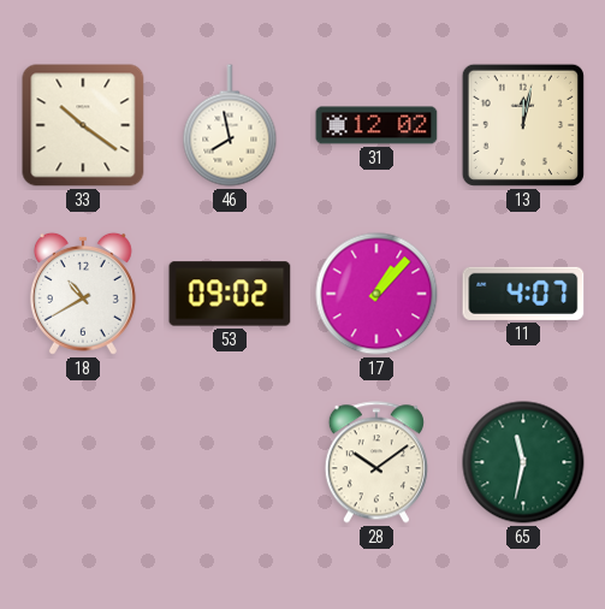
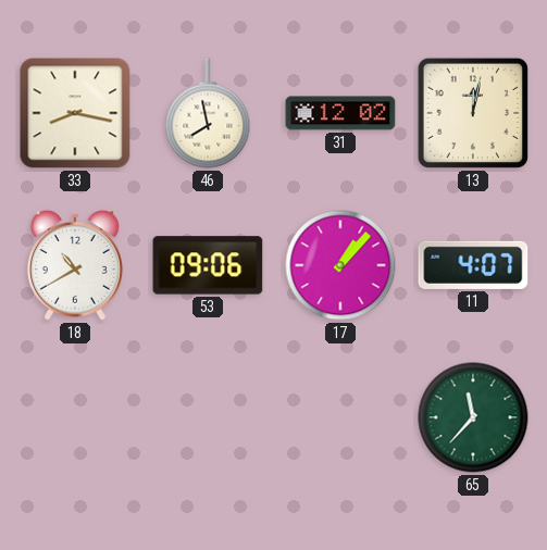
33: 10:21 -> 8:17 (75, 113)
53: 09:02 -> 09:06 (208, 265)
28: 10:09 -> none (376, 462)
65: 11:32 -> 11:37 (473, 417)
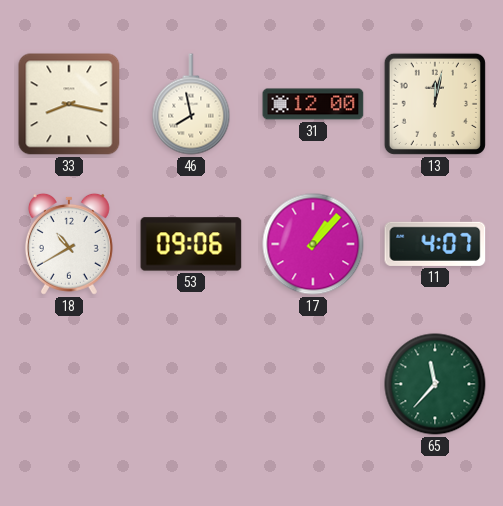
31: 12:02 -> 12:00 (313, 104)
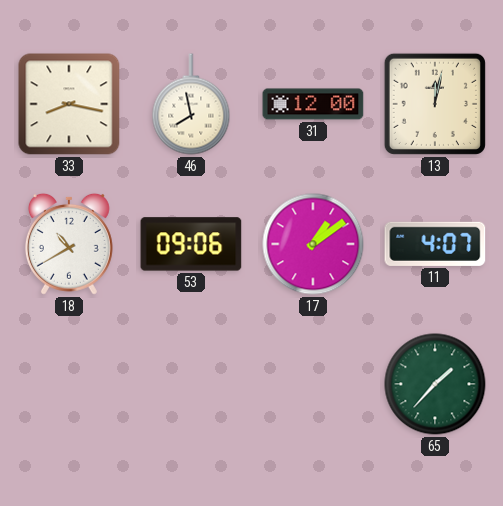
17: 1:07 -> 1:09 (313, 244)
65: 11:37 -> 1:37 (435, 384)
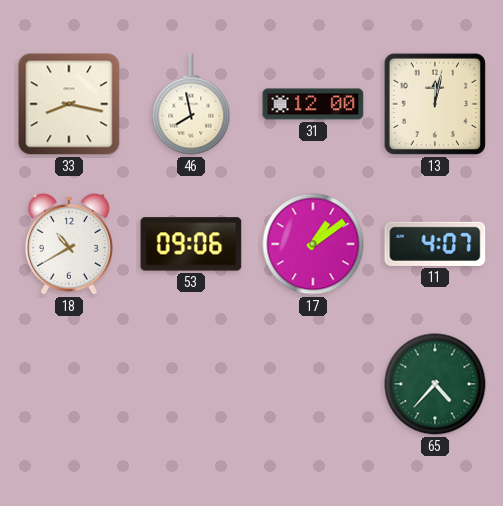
65: 1:37 -> 4:37 (435, 384)
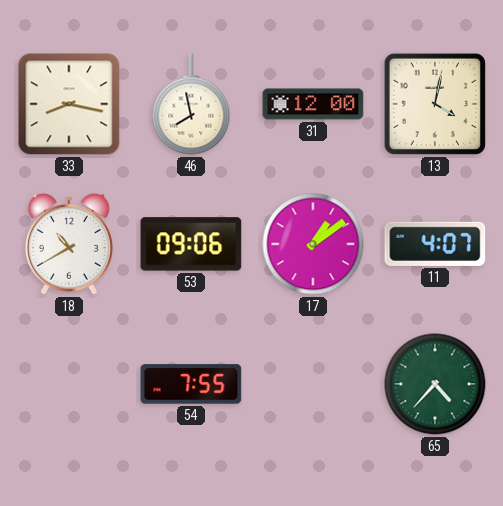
13: 12:02 -> 4:02 (435, 104)
54: none -> 7:55 (191, 384)
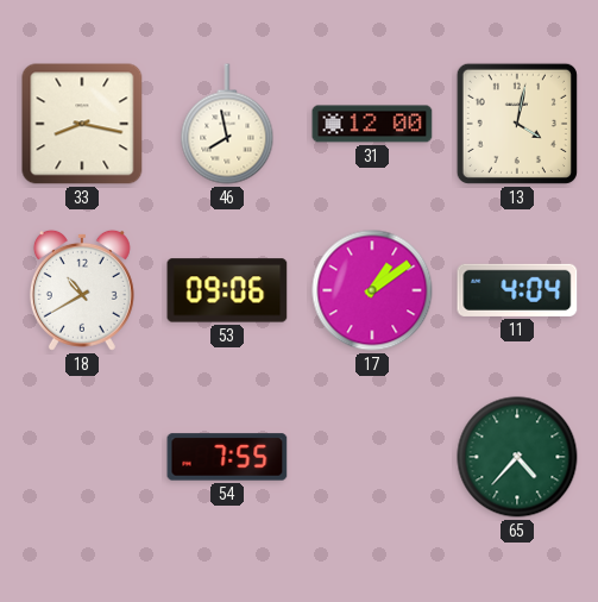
11: 4:07 -> 4:04 (517, 290)
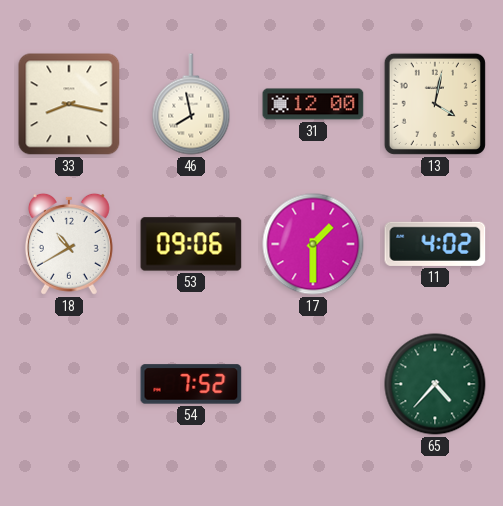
17: 1:09 -> 1:30 (313, 244)
11: 4:04 -> 4:02 (435, 244)
54: 7:55 -> 7:52 (191, 384)
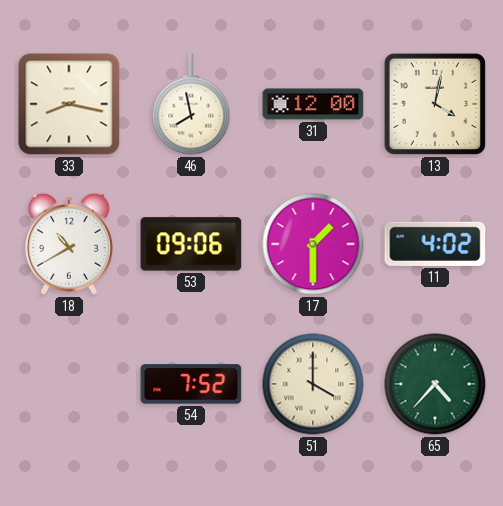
51: none -> 4:00 (313, 384)
